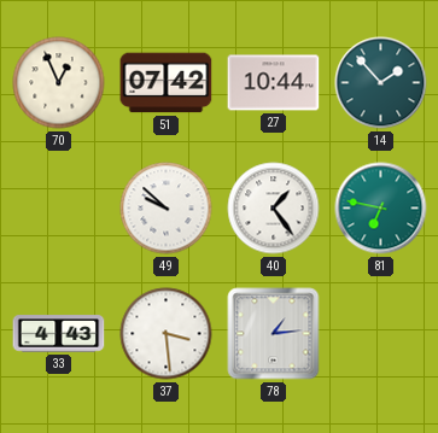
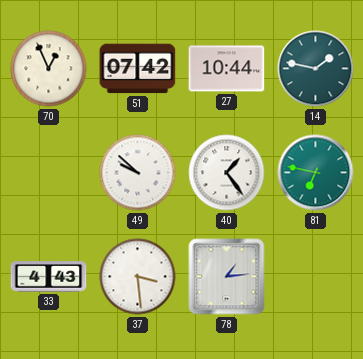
14: 1:53 -> 1:47 (316, 69)
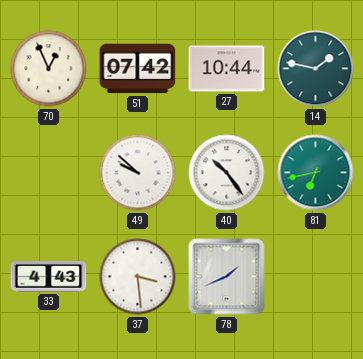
40: 1:24 -> 10:24 (227, 173)
81: 6:47 -> 6:43 (316, 173)
78: 1:14 -> 1:41 (227, 277)
